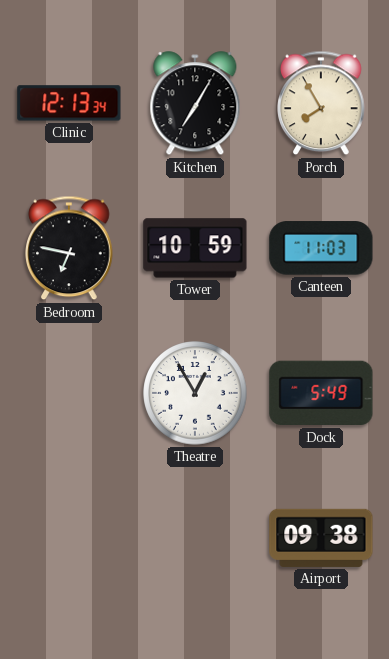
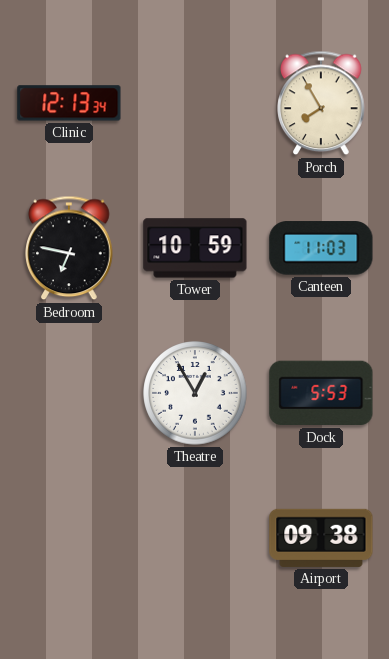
Kitchen: 7:05 -> none (195, 104)
Dock: 5:49 -> 5:53 (321, 393)
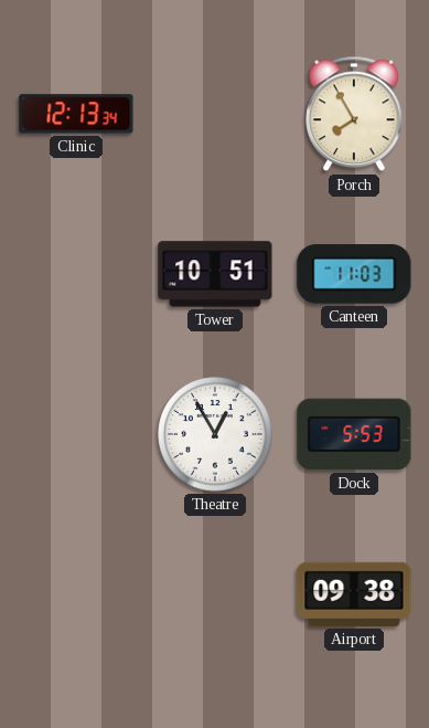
Bedroom: 6:47 -> none (69, 248)
Tower: 10:59 -> 10:51 (215, 274)
